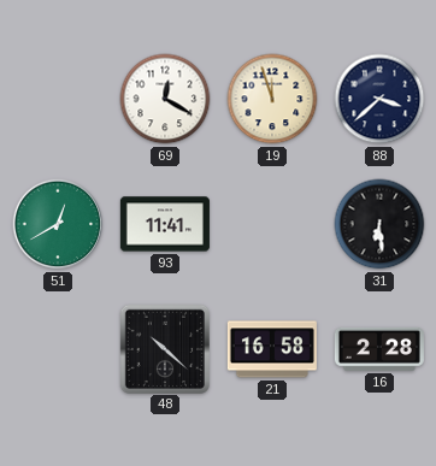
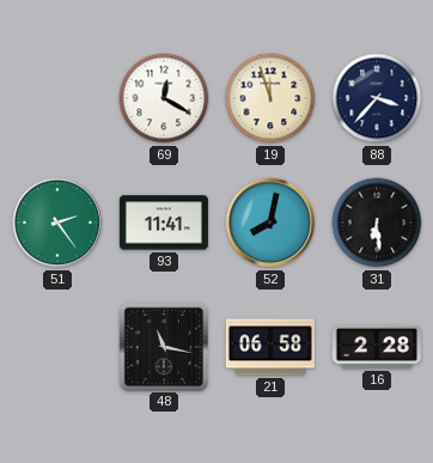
88: 3:38 -> 3:37 (377, 98)
51: 12:40 -> 2:24 (57, 223)
52: none -> 8:02 (270, 223)
48: 10:22 -> 11:17 (163, 346)
21: 16:58 -> 06:58 (270, 347)
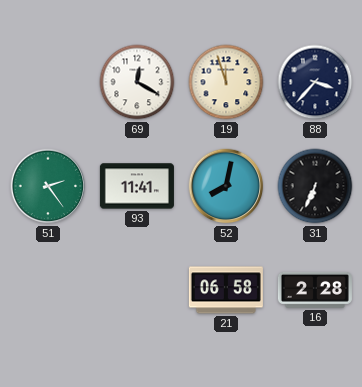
31: 6:29 -> 6:34 (315, 186)
48: 11:17 -> none (163, 346)
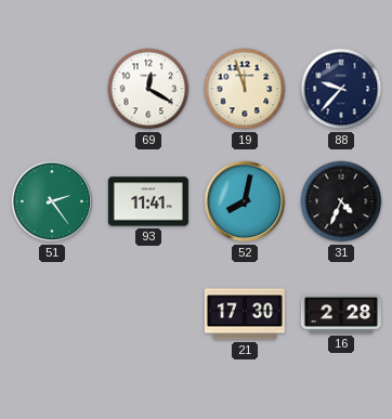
88: 3:37 -> 9:37 (341, 89)
31: 6:34 -> 4:34 (341, 201)
21: 06:58 -> 17:30 (245, 314)
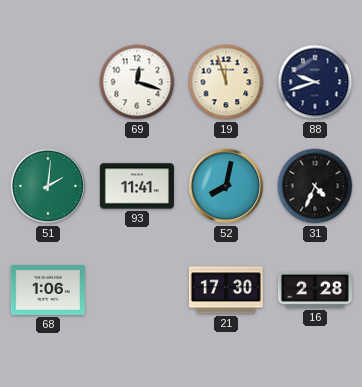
69: 12:20 -> 12:18 (137, 82)
88: 9:37 -> 9:42 (315, 82)
51: 2:24 -> 2:01 (48, 186)
68: none -> 1:06 (48, 290)
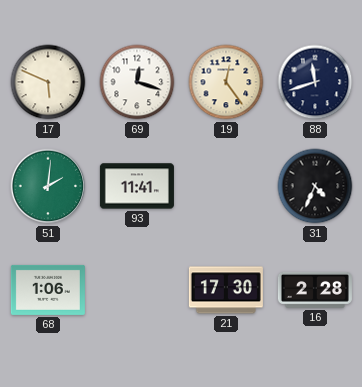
17: none -> 5:49 (48, 82)
19: 11:57 -> 12:24 (226, 82)
88: 9:42 -> 11:42 (315, 82)
52: 8:02 -> none (226, 186)
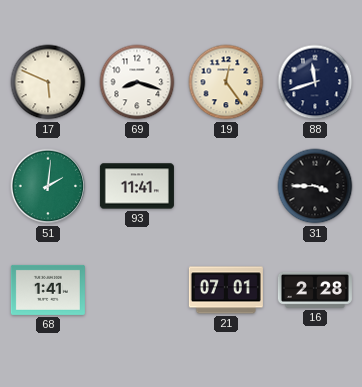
69: 12:18 -> 8:18 (137, 82)
31: 4:34 -> 3:45 (315, 186)
68: 1:06 -> 1:41 (48, 290)
21: 17:30 -> 07:01 (226, 290)
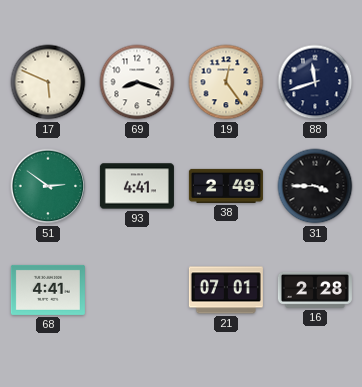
51: 2:01 -> 2:51 (48, 186)
93: 11:41 -> 4:41 (137, 186)
38: none -> 2:49 (226, 186)
68: 1:41 -> 4:41 (48, 290)
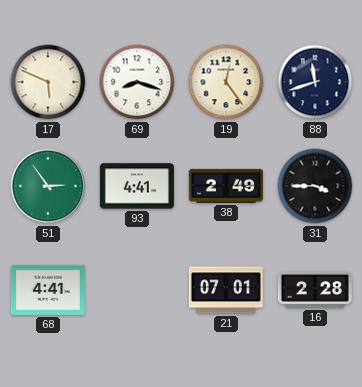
51: 2:51 -> 2:54 (48, 186)
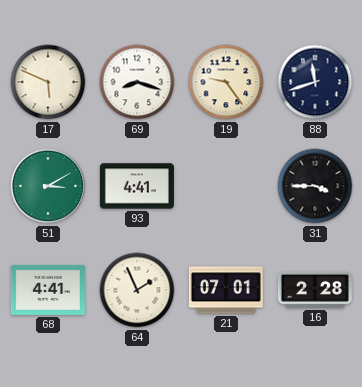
19: 12:24 -> 9:24 (226, 82)
51: 2:54 -> 3:10 (48, 186)
38: 2:49 -> none (226, 186)
64: none -> 1:56 (137, 290)
